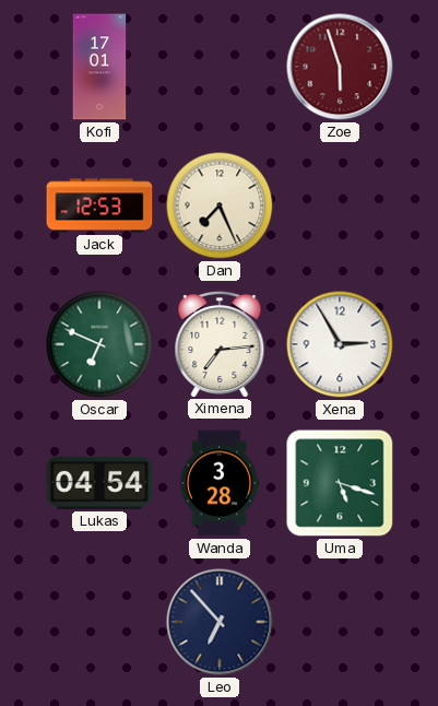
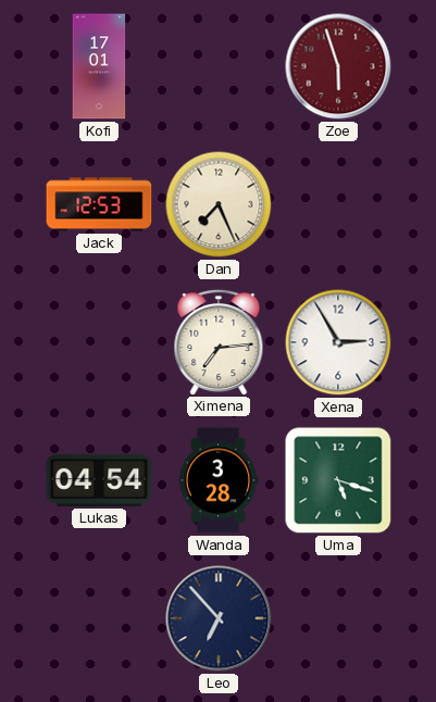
Oscar: 6:49 -> none (99, 344)
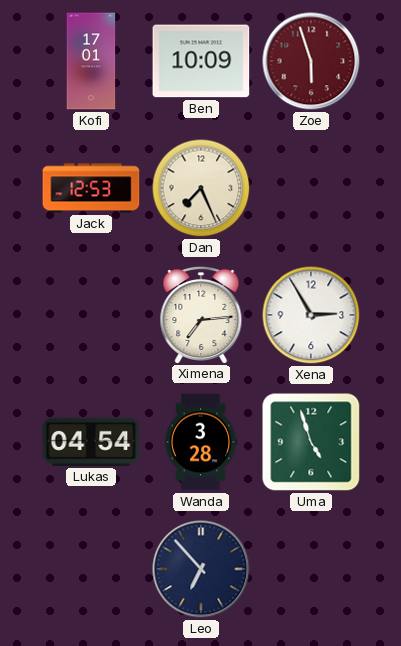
Ben: none -> 10:09 (201, 61)
Uma: 5:18 -> 4:57 (311, 442)
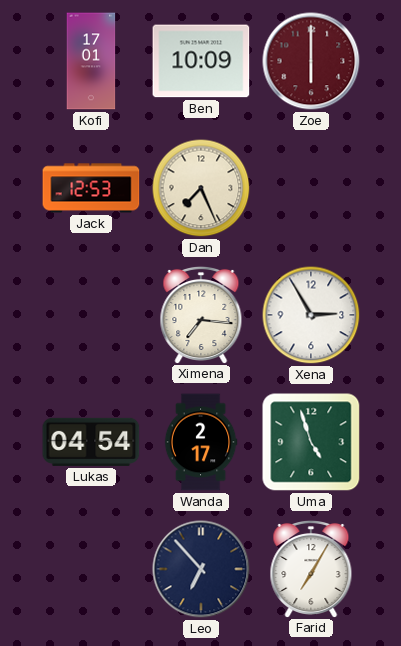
Zoe: 5:57 -> 6:00 (311, 61)
Ximena: 7:14 -> 7:16 (201, 314)
Wanda: 3:28 -> 2:17 (201, 442)
Farid: none -> 7:05 (311, 568)
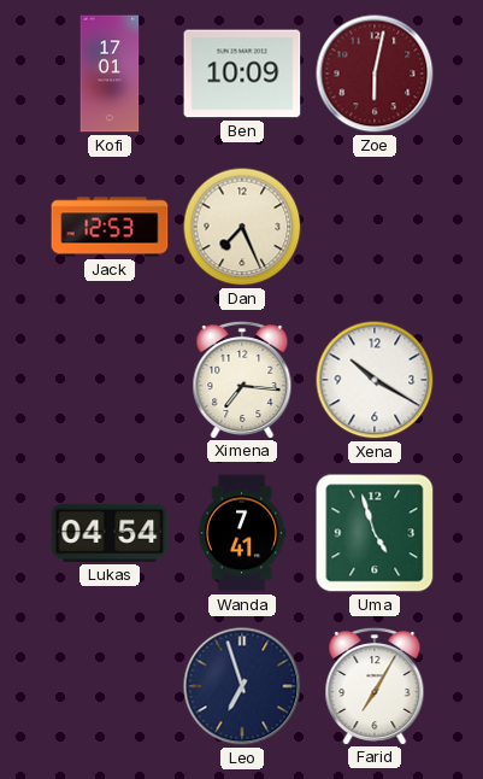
Zoe: 6:00 -> 6:02 (375, 74)
Xena: 2:55 -> 10:20 (375, 380)
Wanda: 2:17 -> 7:41 (242, 533)
Leo: 6:53 -> 6:57 (242, 686)
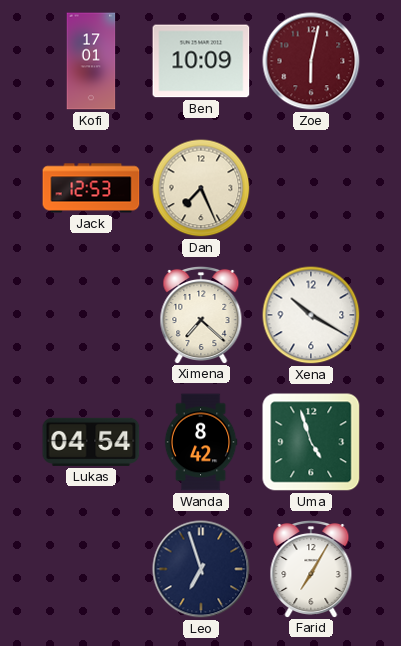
Ximena: 7:16 -> 7:22 (201, 314)
Wanda: 7:41 -> 8:42 (201, 442)
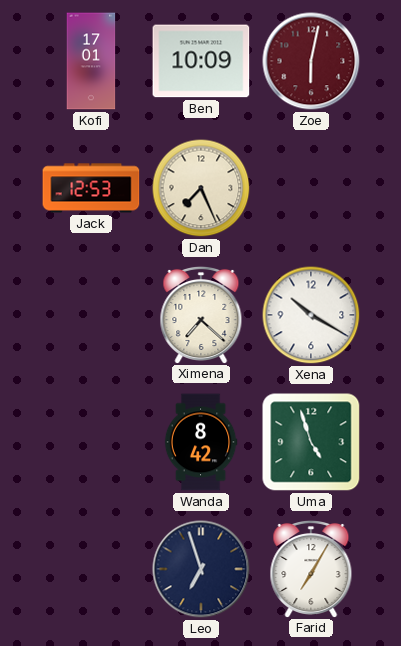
Lukas: 04:54 -> none (91, 442)
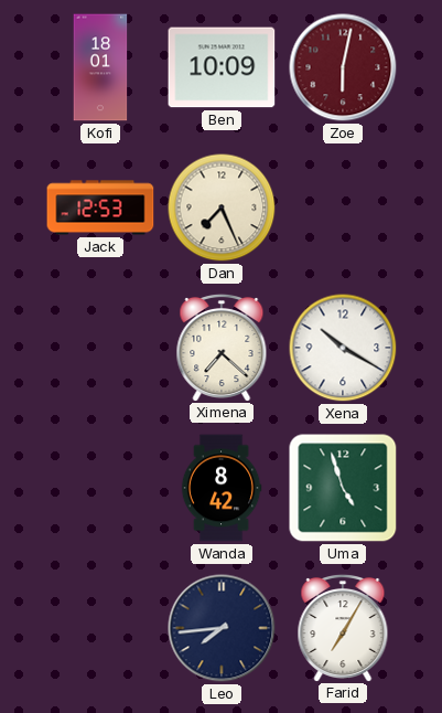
Kofi: 17:01 -> 18:01 (100, 67)
Leo: 6:57 -> 7:44 (222, 628)
